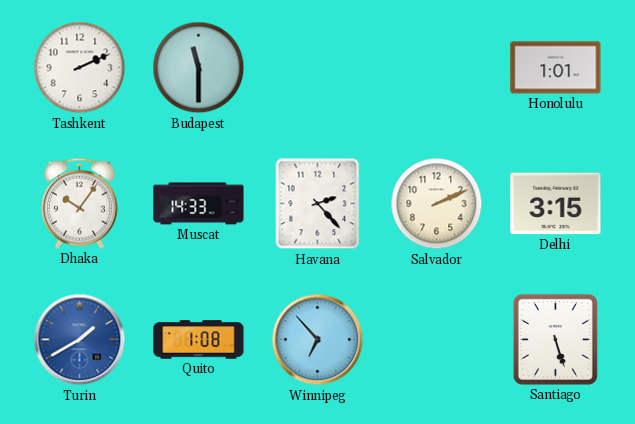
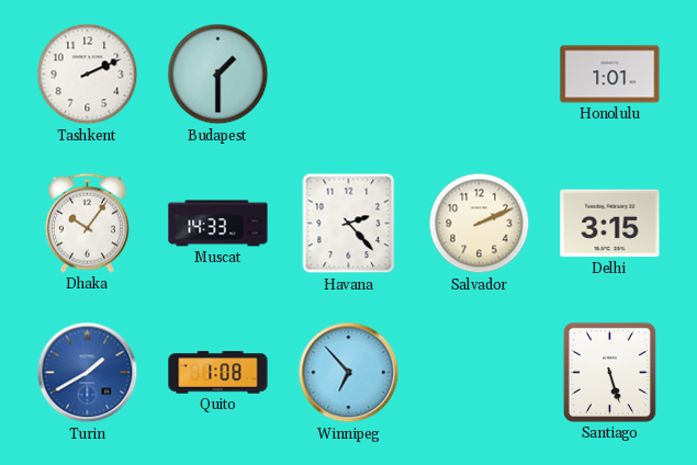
Budapest: 11:30 -> 1:30 (218, 75)
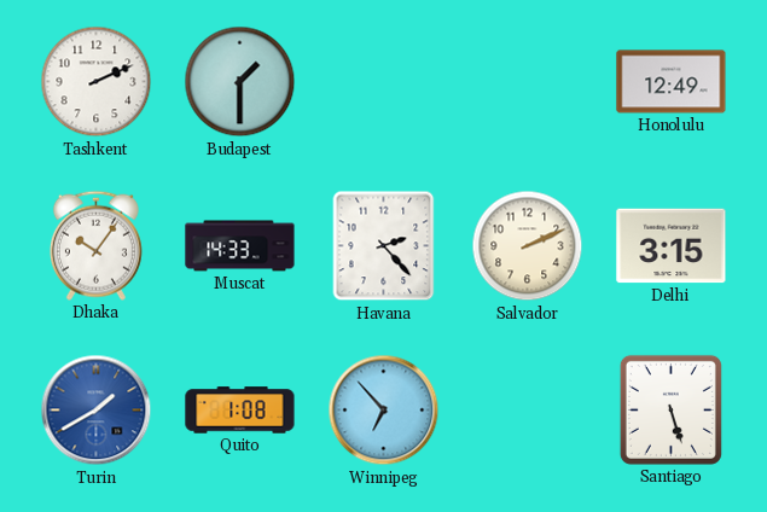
Honolulu: 1:01 -> 12:49 (672, 82)
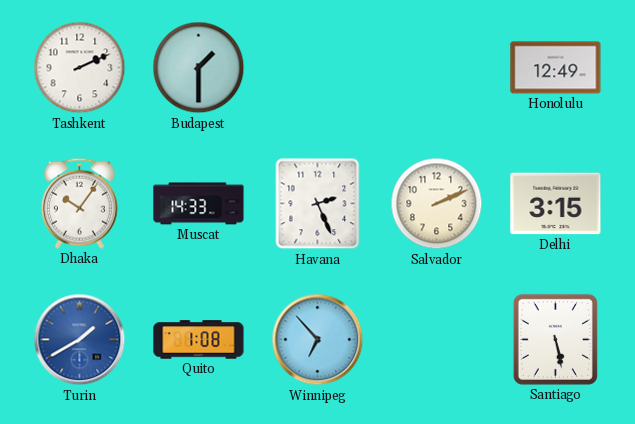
Havana: 2:23 -> 2:26 (318, 204)
Santiago: 5:27 -> 5:28 (555, 339)
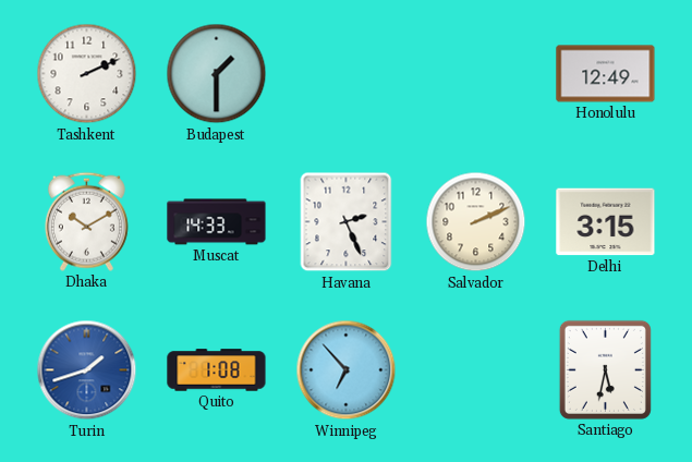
Dhaka: 10:06 -> 10:10 (86, 221)
Turin: 1:40 -> 1:42 (87, 370)
Santiago: 5:28 -> 5:32 (605, 369)
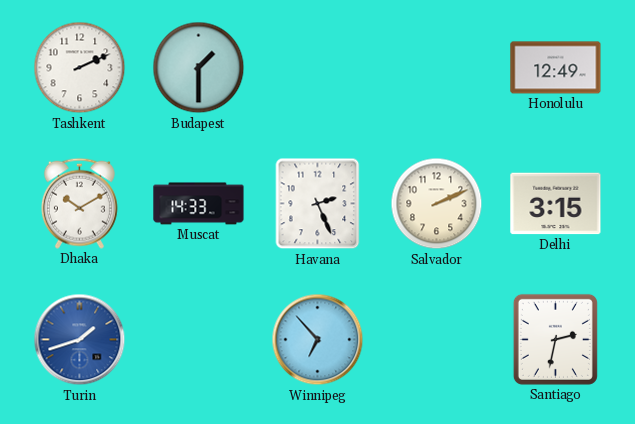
Quito: 1:08 -> none (217, 370)
Santiago: 5:32 -> 2:32 (555, 339)
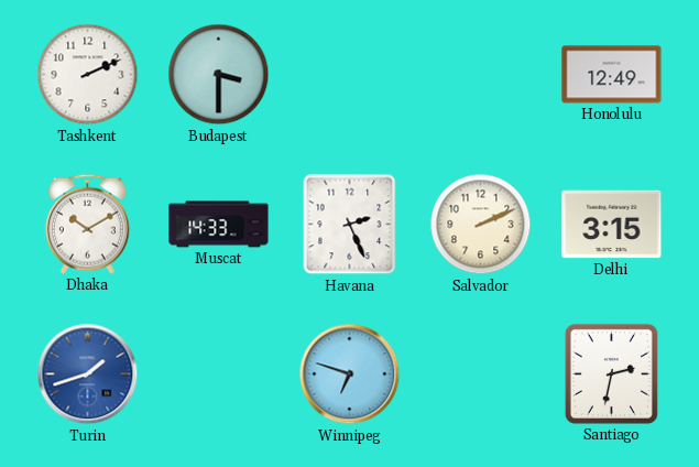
Budapest: 1:30 -> 3:30 (219, 75)
Winnipeg: 6:53 -> 6:48 (350, 374)
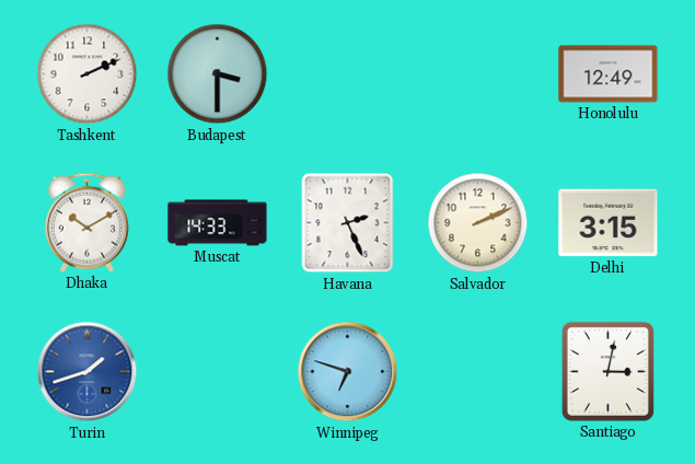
Santiago: 2:32 -> 3:02 (607, 371)
